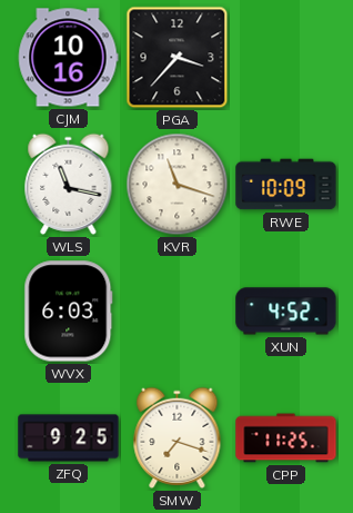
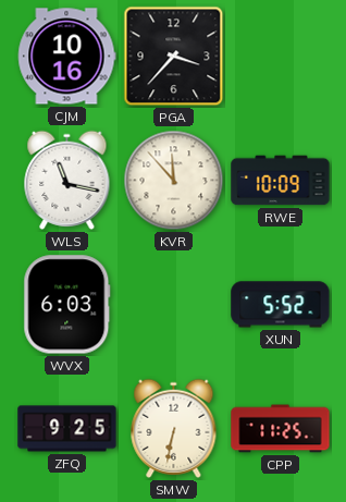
KVR: 11:18 -> 11:53 (174, 181)
XUN: 4:52 -> 5:52 (281, 305)
SMW: 7:18 -> 6:32 (174, 428)
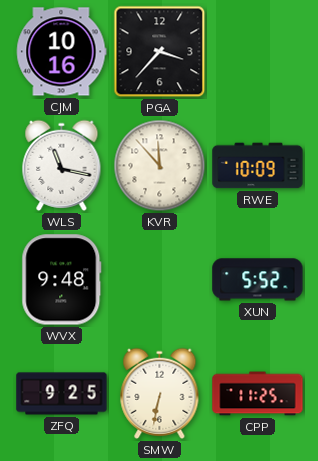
WVX: 6:03 -> 9:48 (62, 280)
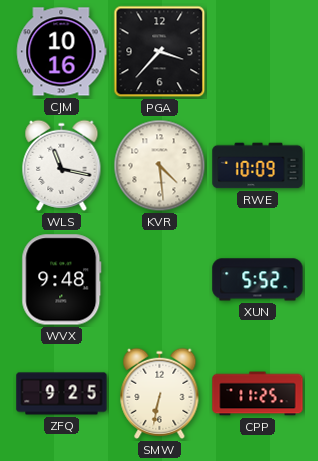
KVR: 11:53 -> 4:29 (160, 166)
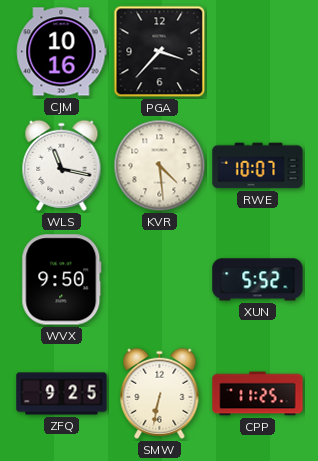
RWE: 10:09 -> 10:07 (258, 166)
WVX: 9:48 -> 9:50 (62, 280)
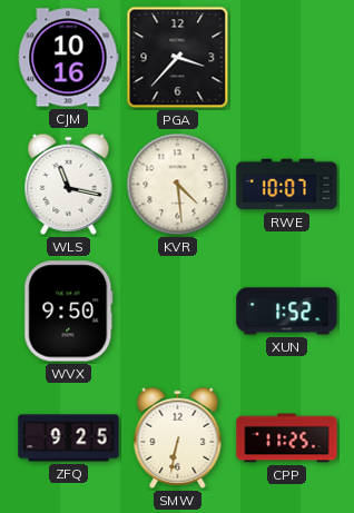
XUN: 5:52 -> 1:52 (287, 312)
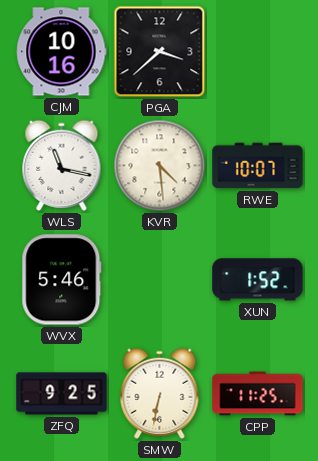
PGA: 3:37 -> 3:38 (160, 52)
WVX: 9:50 -> 5:46 (62, 280)
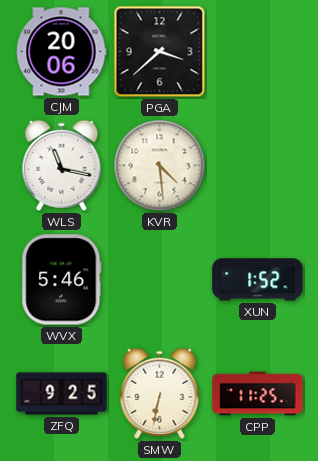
CJM: 10:16 -> 20:06 (61, 52)
RWE: 10:07 -> none (258, 166)
